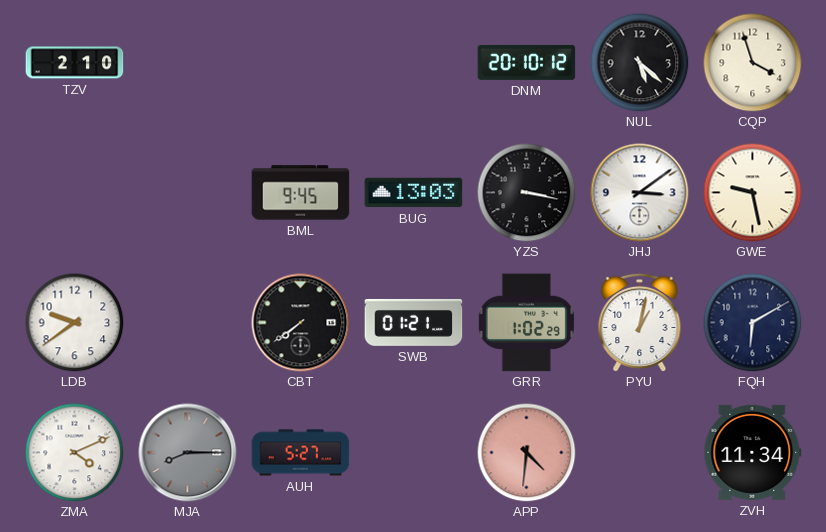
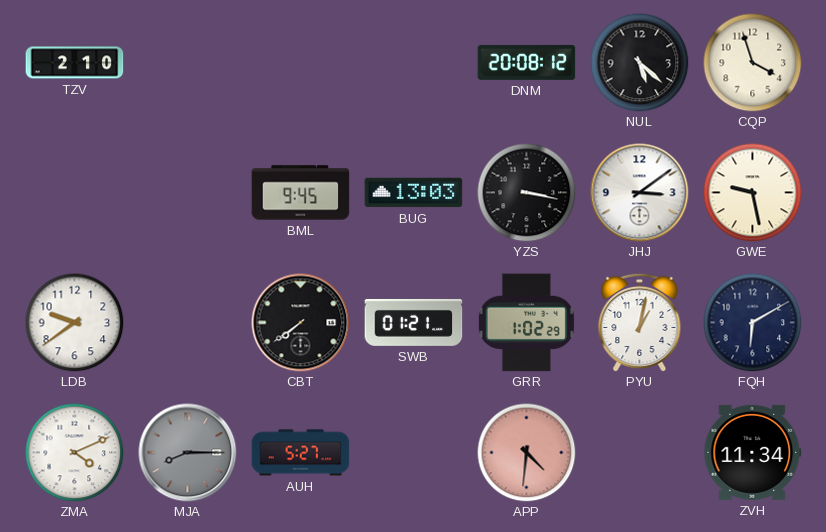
DNM: 20:10 -> 20:08 (527, 62)
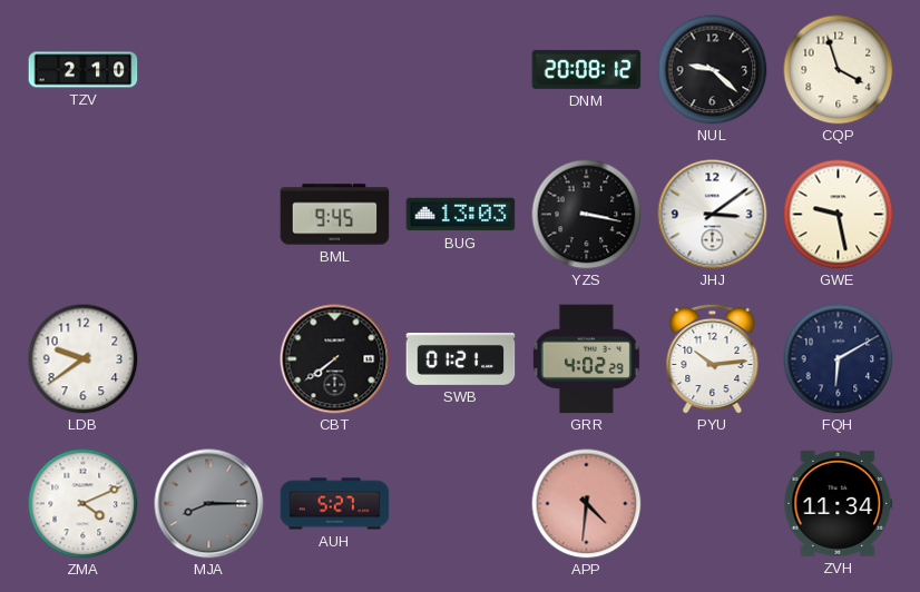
NUL: 5:22 -> 9:22 (713, 70)
GRR: 1:02 -> 4:02 (586, 359)
PYU: 1:02 -> 10:14 (713, 358)
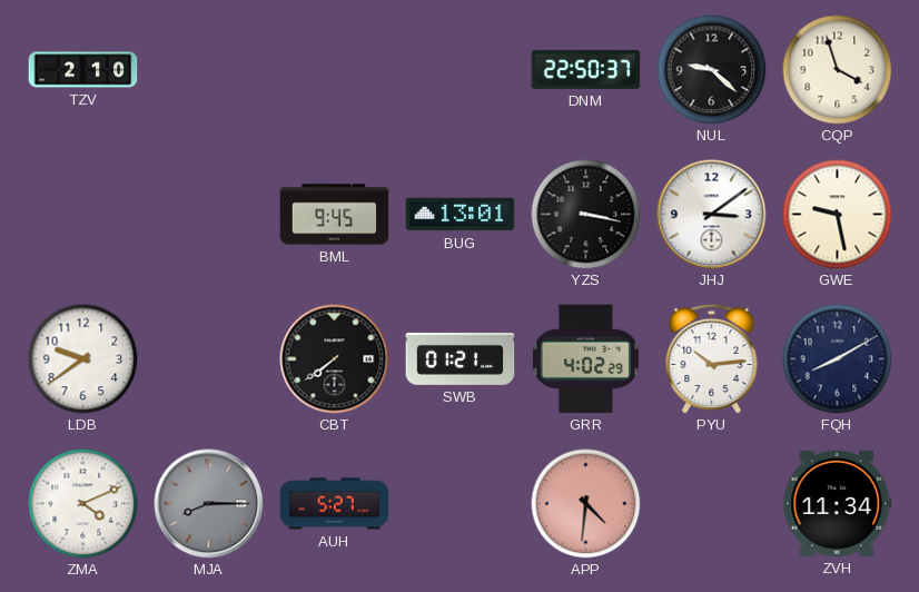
DNM: 20:08 -> 22:50 (586, 69)
BUG: 13:03 -> 13:01 (461, 215)
FQH: 6:10 -> 8:10 (838, 359)
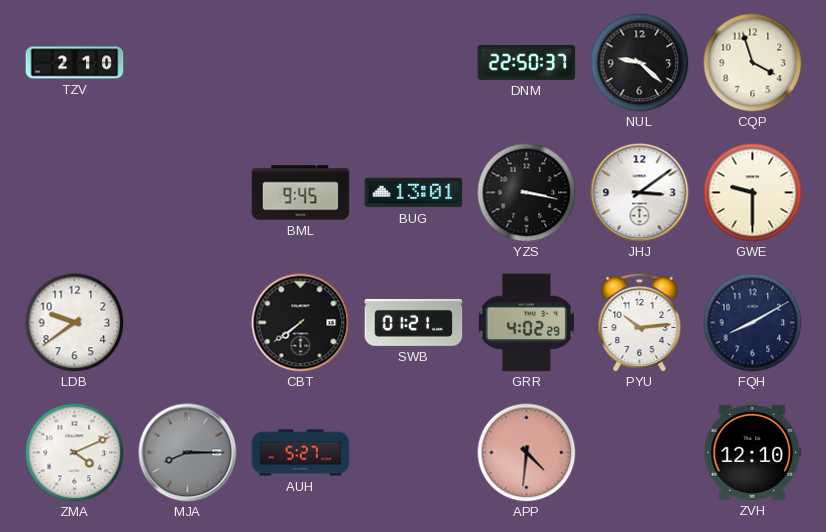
GWE: 9:28 -> 9:30 (753, 193)
ZVH: 11:34 -> 12:10 (753, 452)
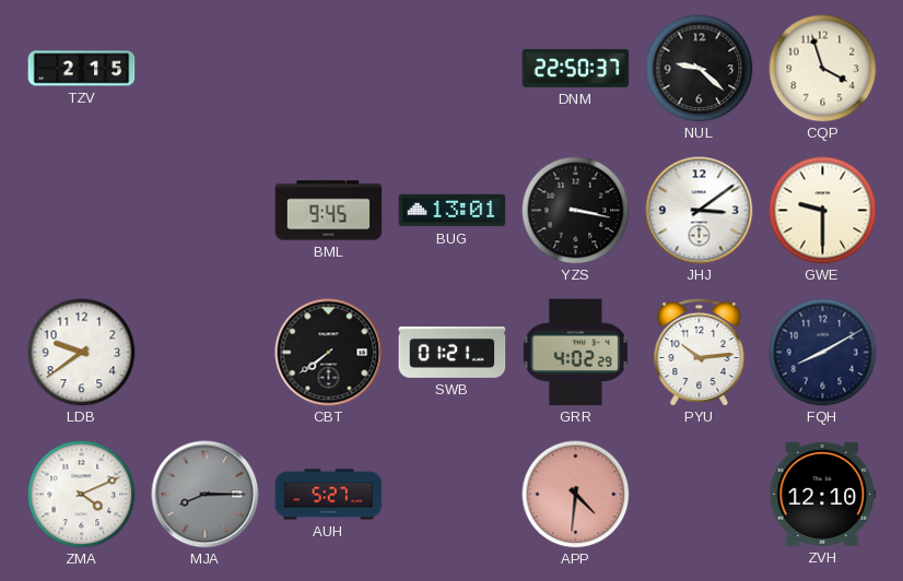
TZV: 2:10 -> 2:15 (82, 69)
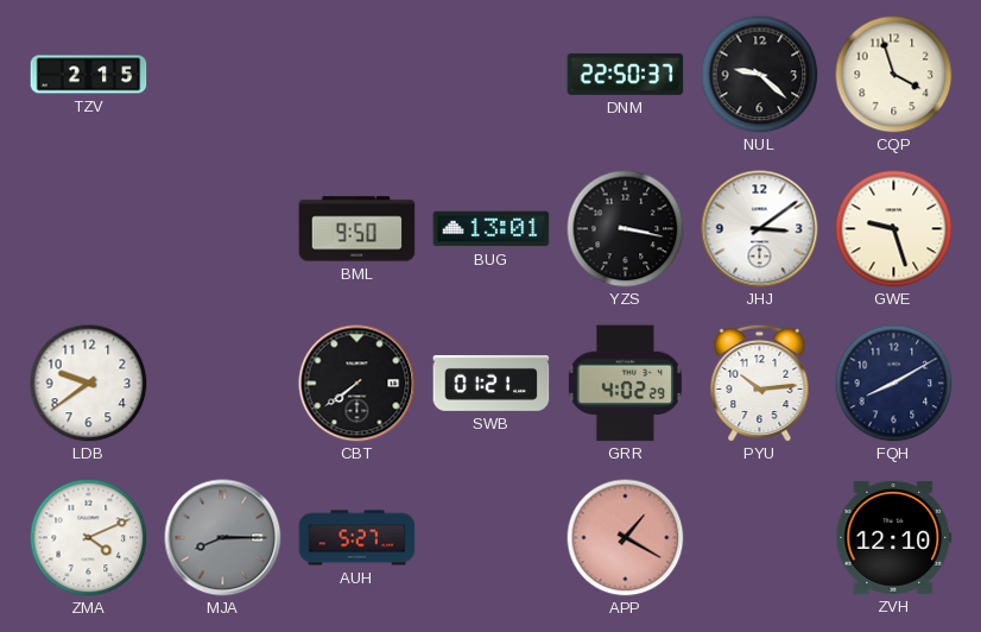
BML: 9:45 -> 9:50 (357, 229)
GWE: 9:30 -> 9:27 (894, 229)
APP: 4:31 -> 1:20 (626, 538)
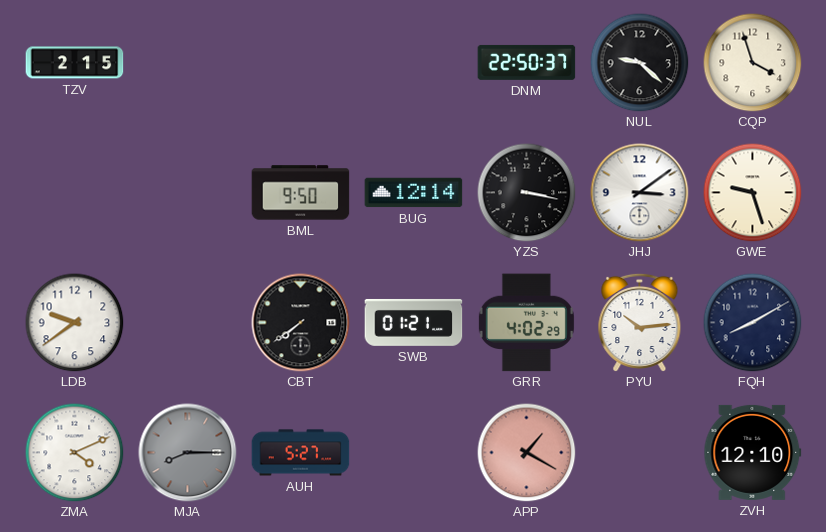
BUG: 13:01 -> 12:14 (414, 193)
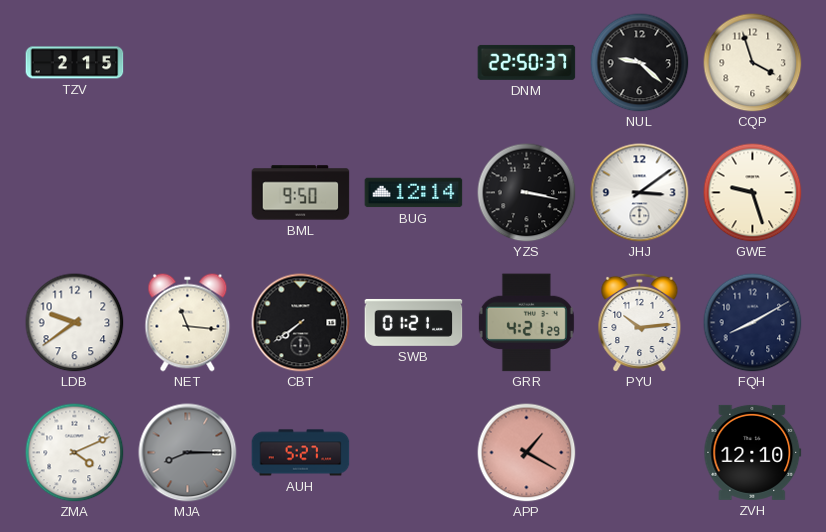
NET: none -> 11:16 (188, 323)
GRR: 4:02 -> 4:21 (526, 323)
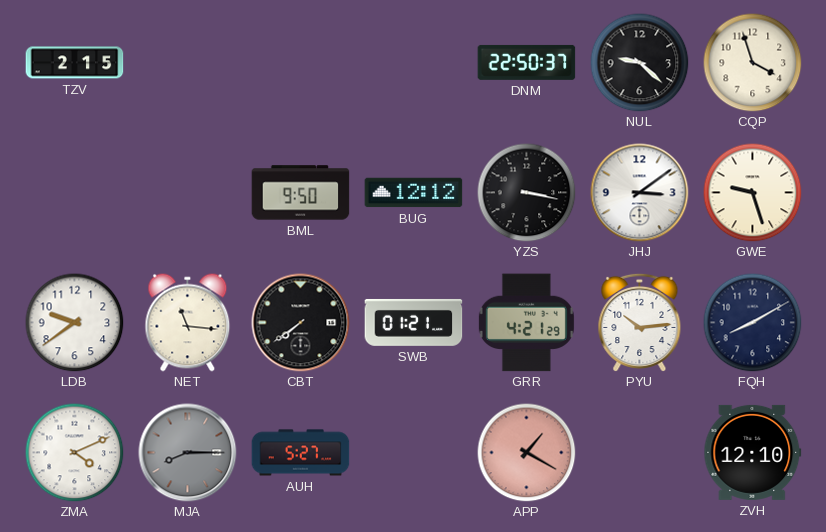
BUG: 12:14 -> 12:12 (414, 193)
